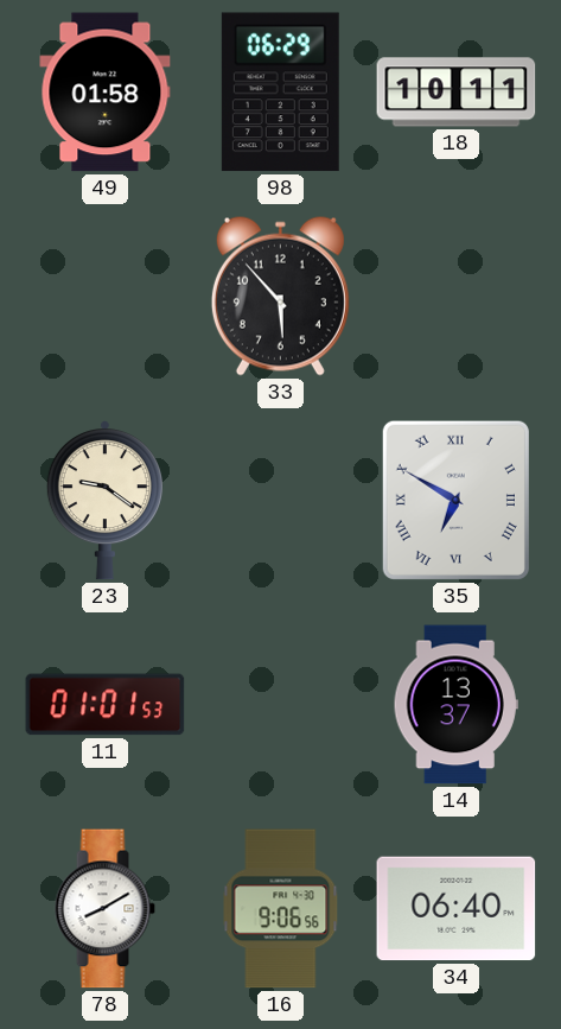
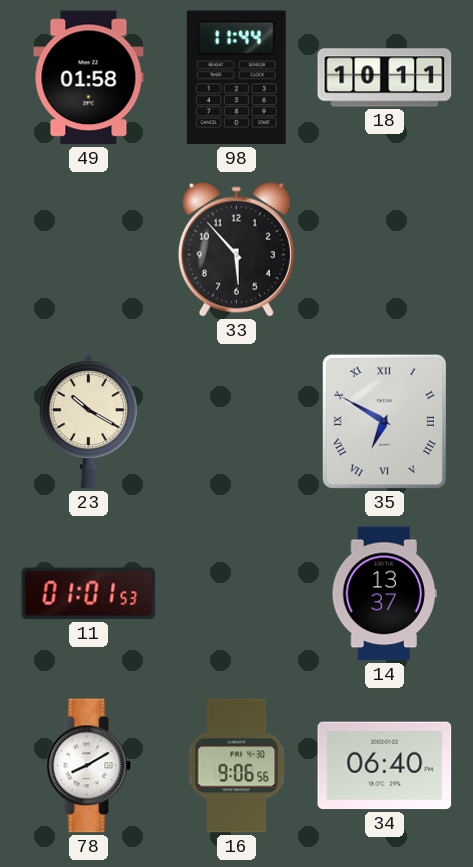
98: 06:29 -> 11:44 (236, 78)
23: 9:21 -> 10:20 (88, 422)
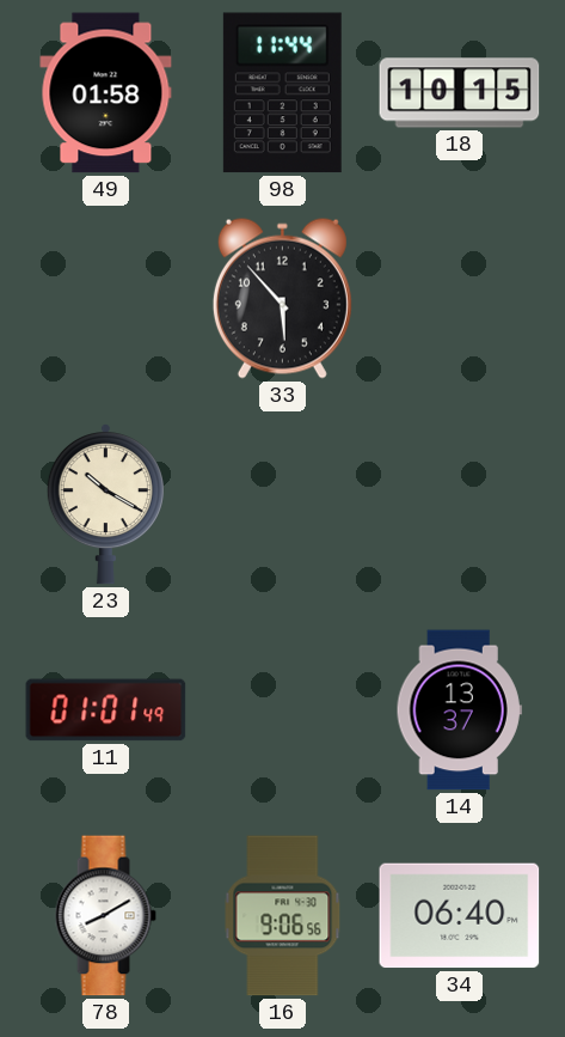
18: 10:11 -> 10:15 (460, 93)
35: 6:50 -> none (384, 421)
11: 01:01:53 -> 01:01:49 (106, 710)
